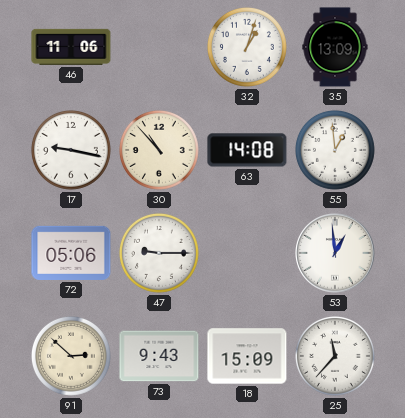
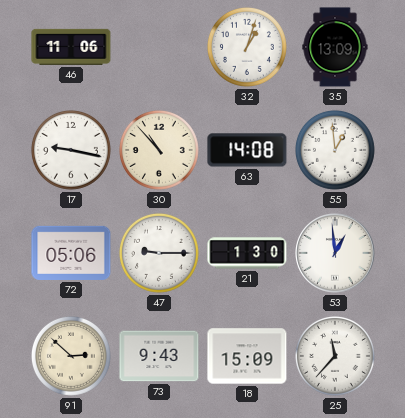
21: none -> 1:30 (247, 253)
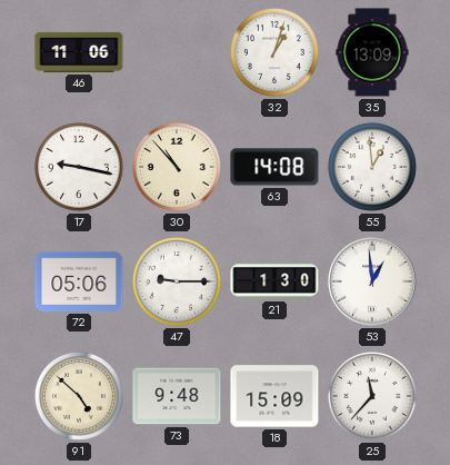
91: 2:52 -> 4:52 (79, 396)
73: 9:43 -> 9:48 (177, 396)
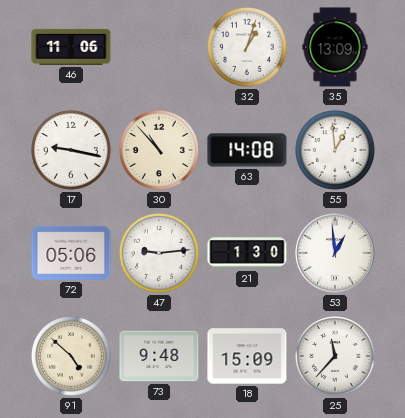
47: 9:15 -> 9:14 (159, 253)
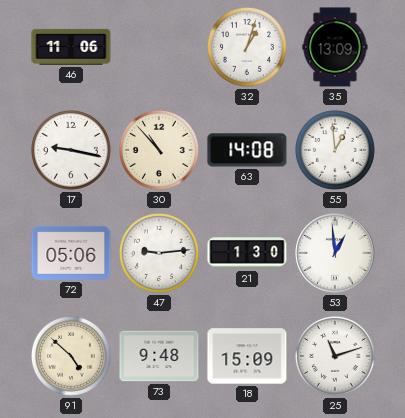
25: 11:37 -> 11:12 (335, 356)
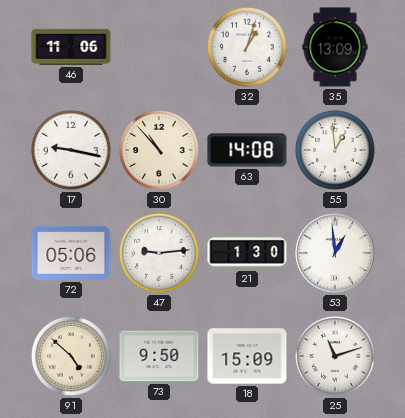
73: 9:48 -> 9:50 (159, 356)
